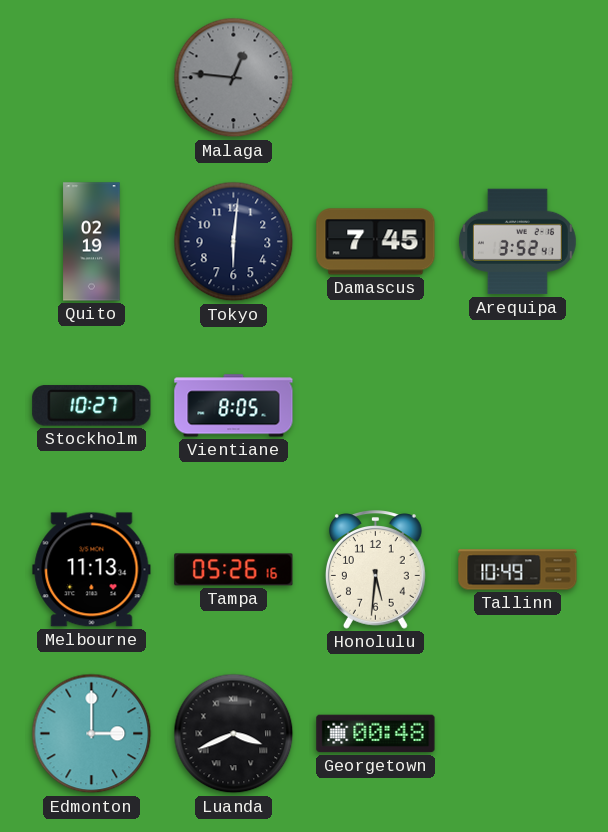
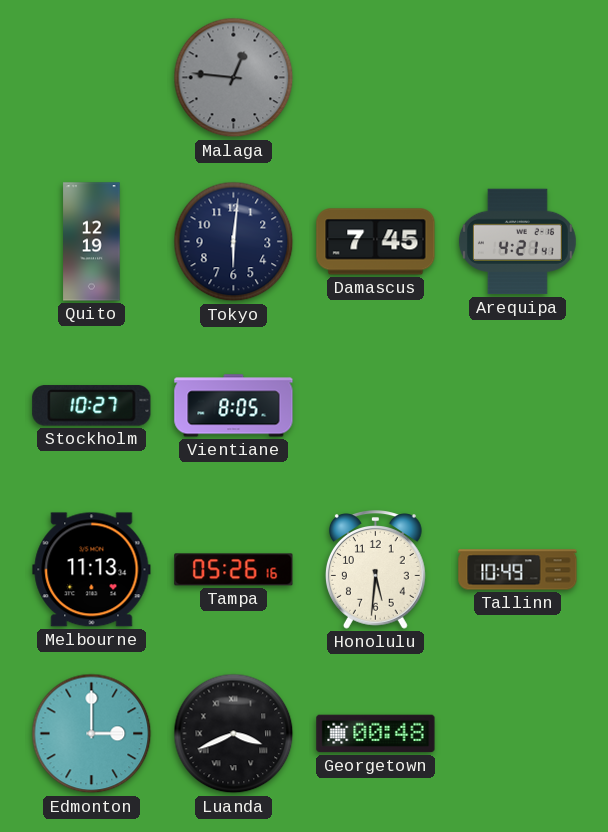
Quito: 02:19 -> 12:19 (92, 242)
Arequipa: 3:52 -> 4:21 (517, 242)
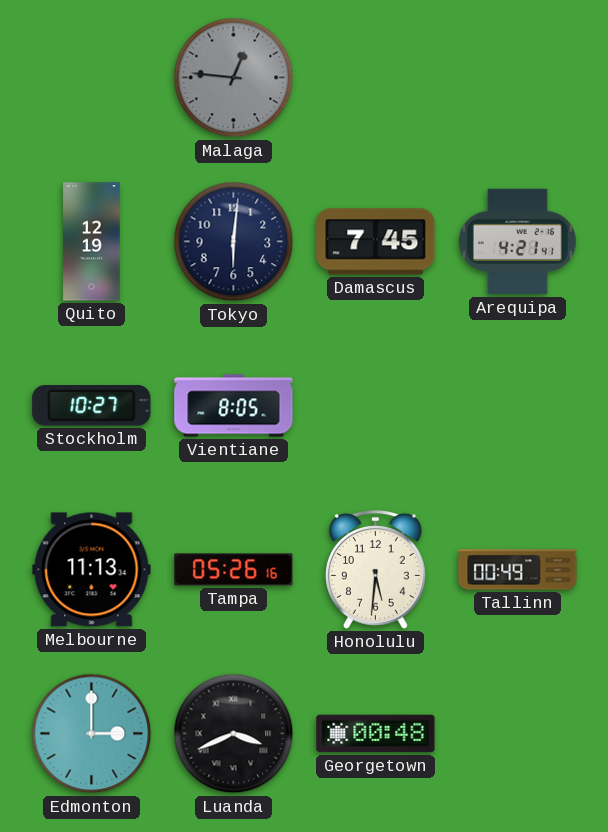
Tallinn: 10:49 -> 00:49 (518, 570)
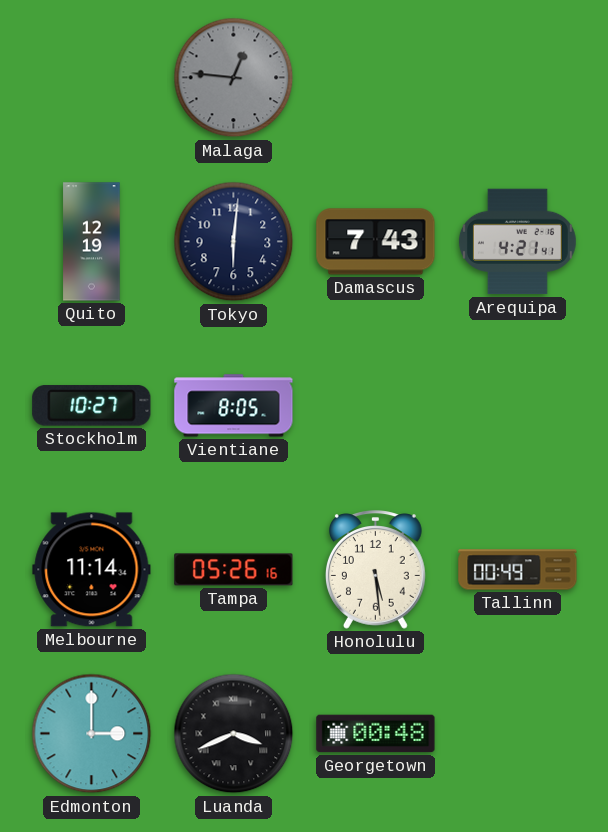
Damascus: 7:45 -> 7:43 (376, 242)
Melbourne: 11:13 -> 11:14 (92, 570)
Honolulu: 5:31 -> 5:29 (375, 570)
